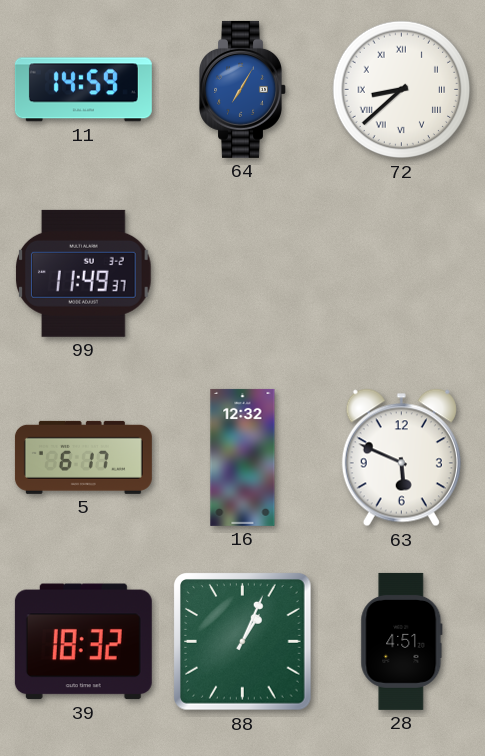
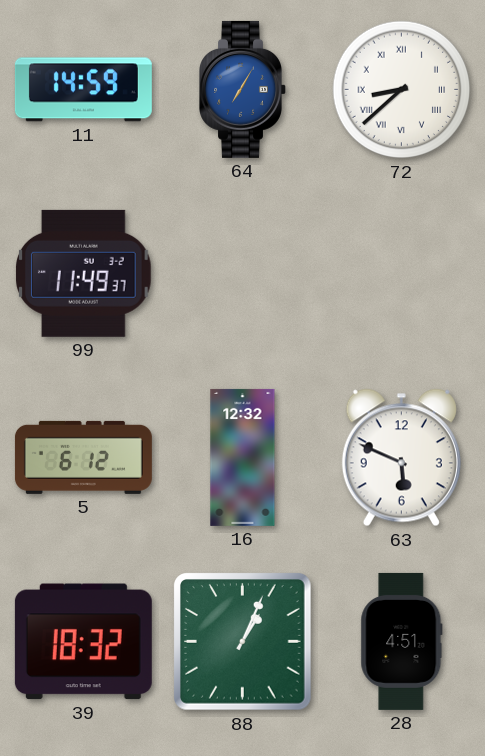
5: 6:17 -> 6:12 (83, 457)
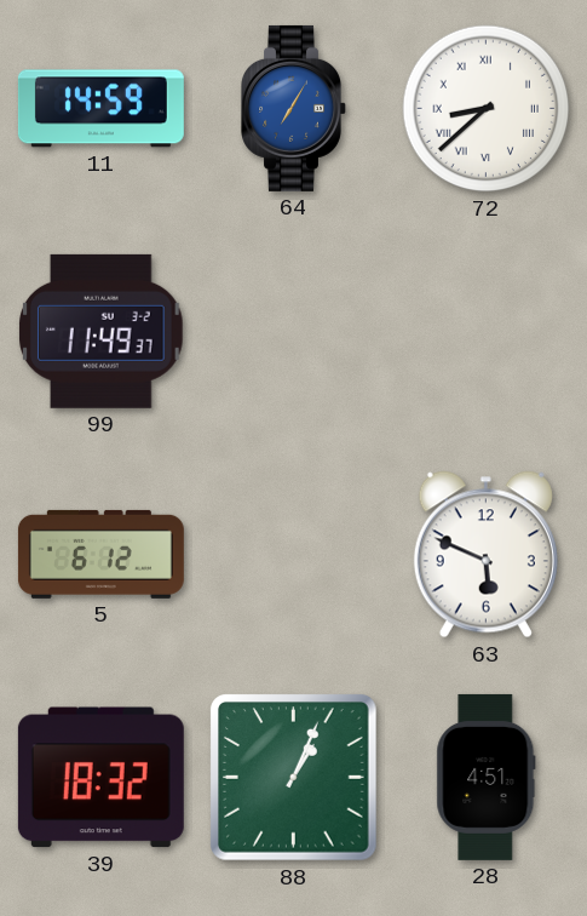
16: 12:32 -> none (243, 457)
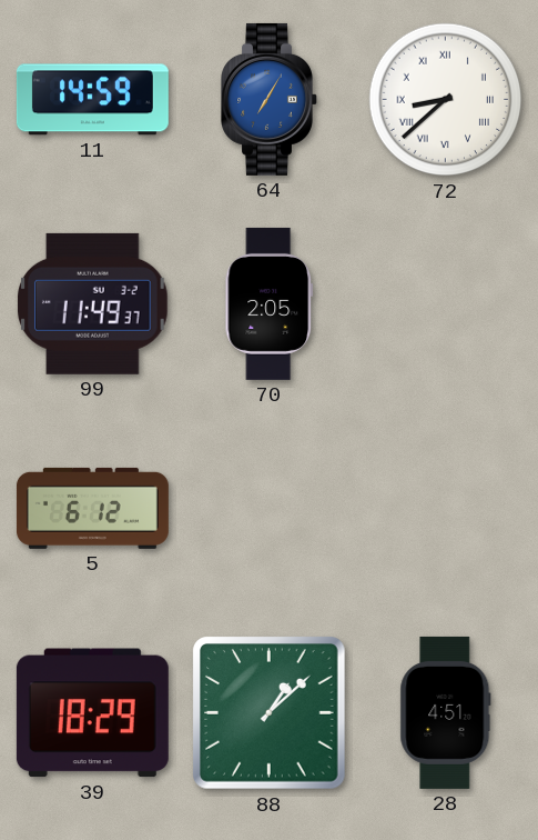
70: none -> 2:05 (270, 303)
63: 5:49 -> none (485, 555)
39: 18:32 -> 18:29 (92, 713)
88: 1:04 -> 1:08 (270, 713)
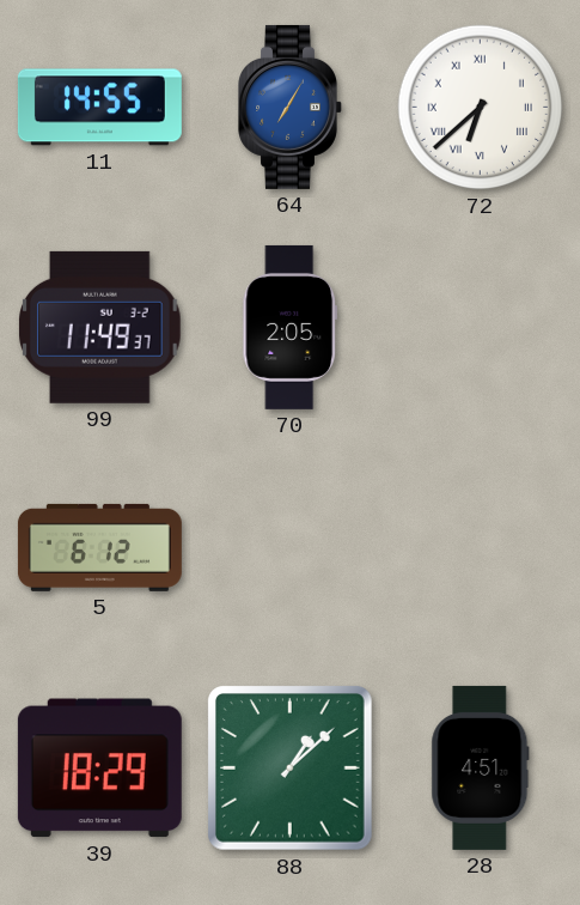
11: 14:59 -> 14:55 (99, 108)
72: 8:38 -> 6:38 (481, 108)
